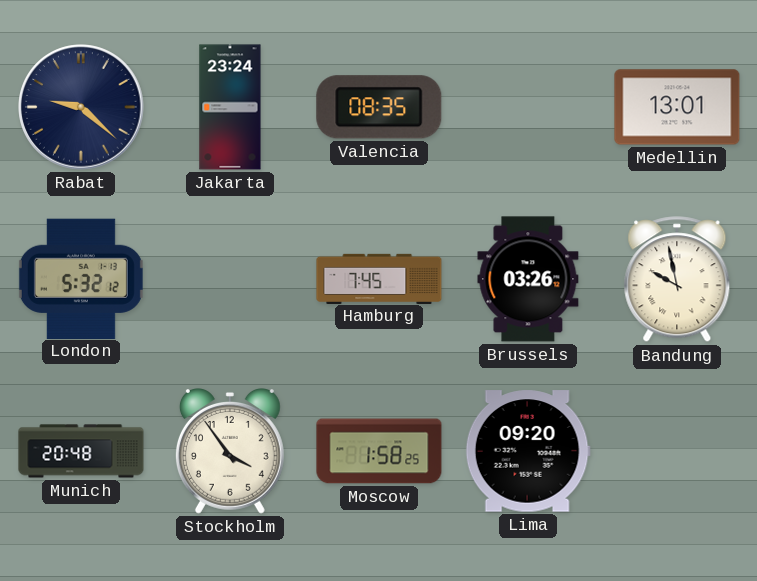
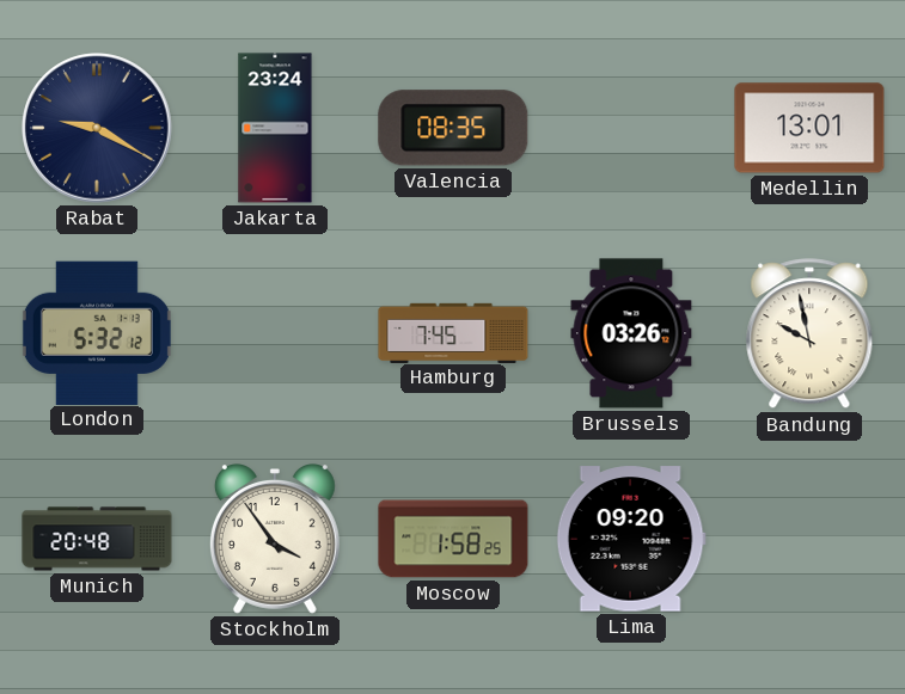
Rabat: 9:22 -> 9:20 (97, 128)
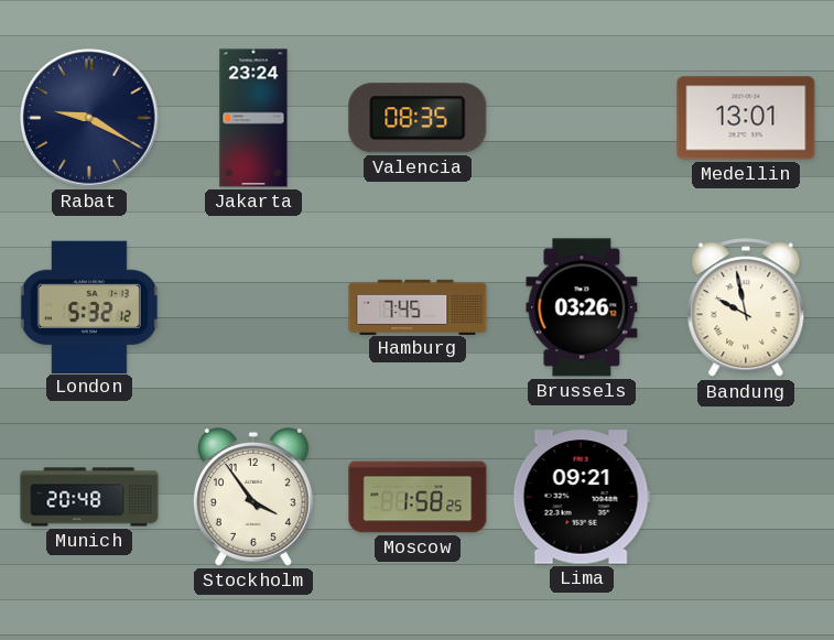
Lima: 09:20 -> 09:21 (582, 497)
